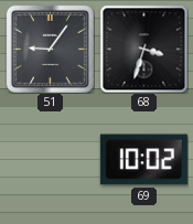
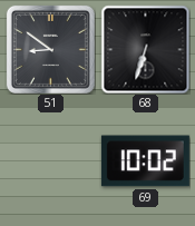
51: 9:06 -> 8:51 (50, 49)
68: 3:33 -> 6:33 (145, 49)
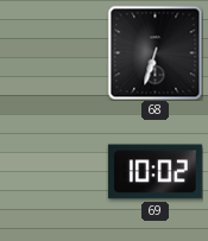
51: 8:51 -> none (50, 49)
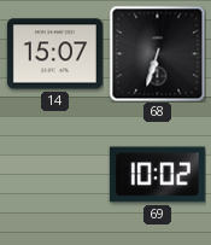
14: none -> 15:07 (54, 54)
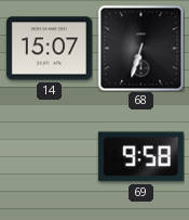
69: 10:02 -> 9:58 (140, 157)
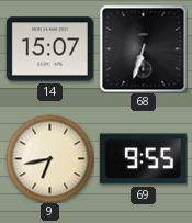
9: none -> 6:43 (49, 158)
69: 9:58 -> 9:55 (143, 159)
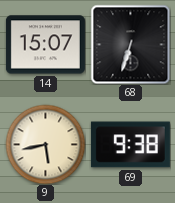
9: 6:43 -> 5:43 (45, 144)
69: 9:55 -> 9:38 (130, 145)
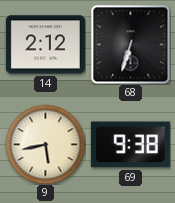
14: 15:07 -> 2:12 (45, 45)
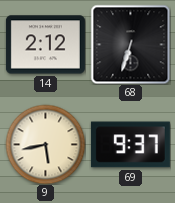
69: 9:38 -> 9:37 (130, 145)
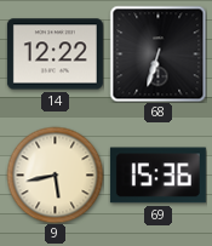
14: 2:12 -> 12:22 (55, 55)
69: 9:37 -> 15:36 (157, 176)
